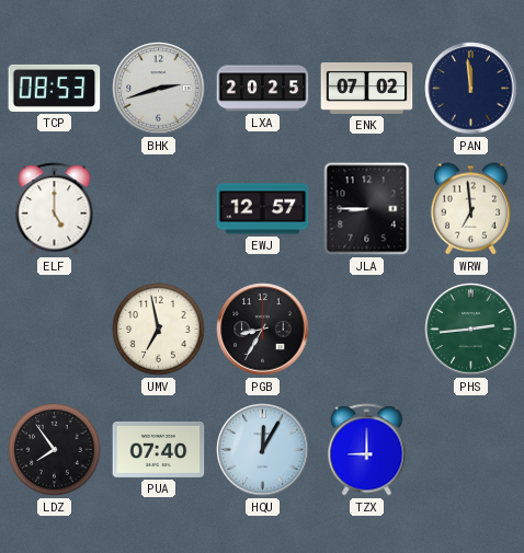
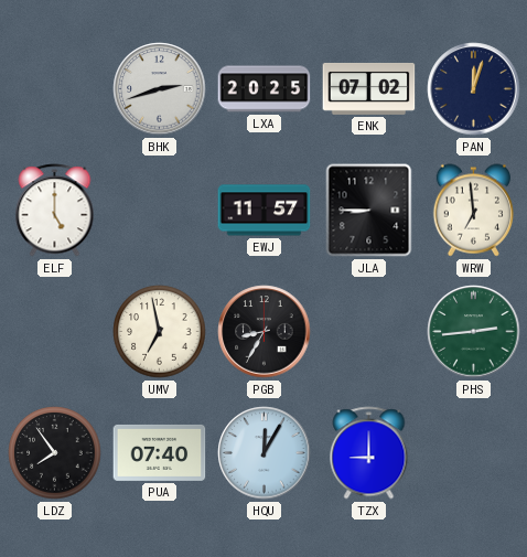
TCP: 08:53 -> none (55, 88)
PAN: 11:59 -> 12:03 (474, 89)
EWJ: 12:57 -> 11:57 (265, 211)
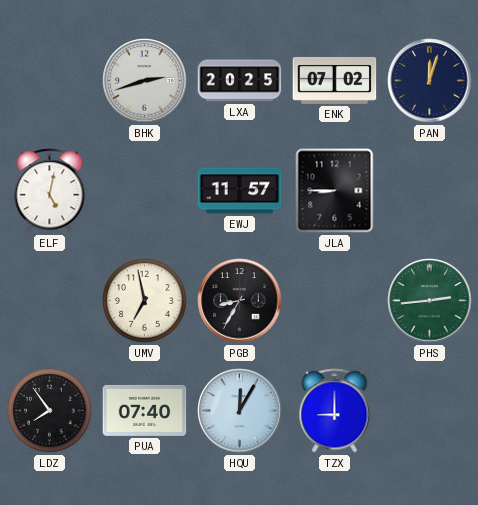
ELF: 5:00 -> 5:02 (50, 191)
WRW: 6:59 -> none (473, 211)
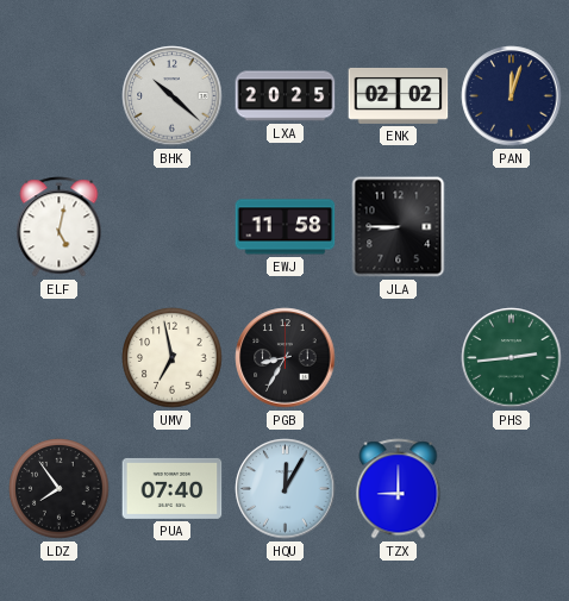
BHK: 2:42 -> 10:22 (173, 96)
ENK: 07:02 -> 02:02 (399, 95)
EWJ: 11:57 -> 11:58 (286, 227)
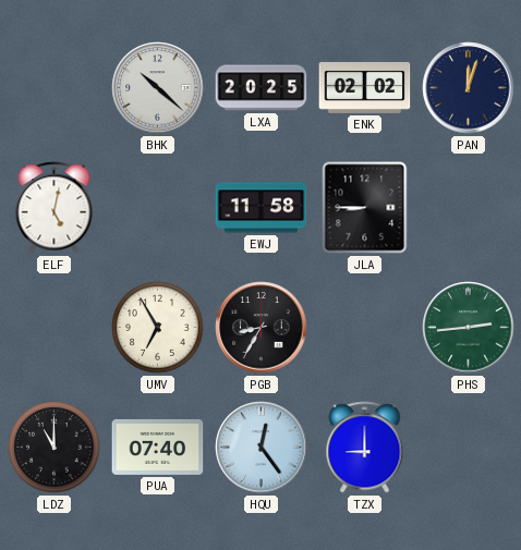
UMV: 6:58 -> 6:55 (158, 328)
LDZ: 7:54 -> 11:00 (54, 448)
HQU: 12:05 -> 12:24 (262, 448)
